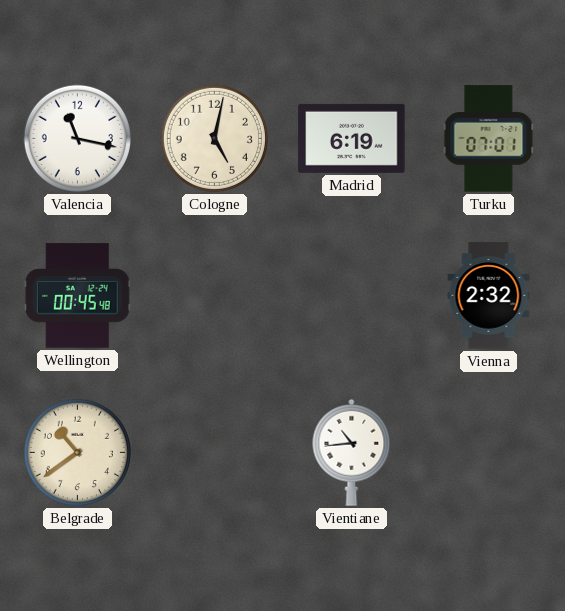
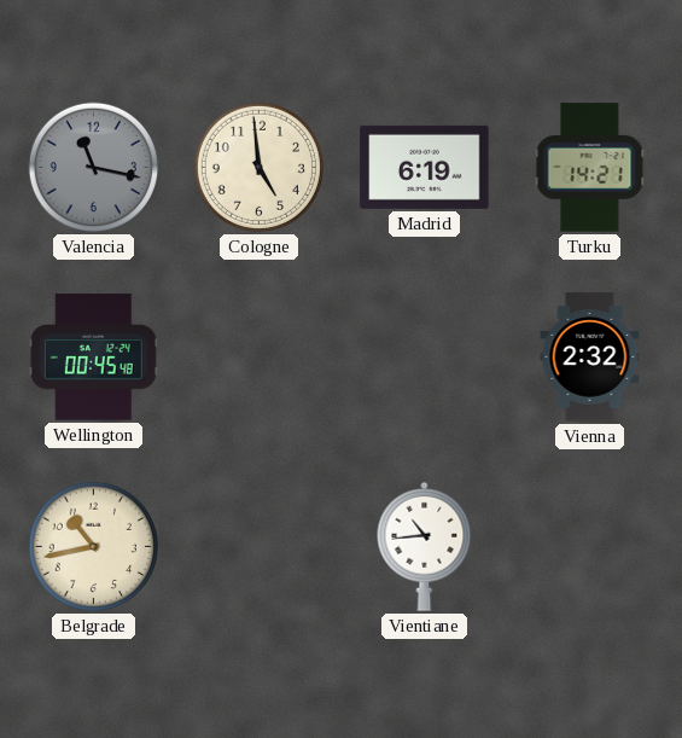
Valencia dial: white -> grey (93, 167)
Cologne: 5:02 -> 4:59 (258, 167)
Turku: 07:01 -> 14:21 (590, 168)
Belgrade: 10:39 -> 10:43 (93, 546)
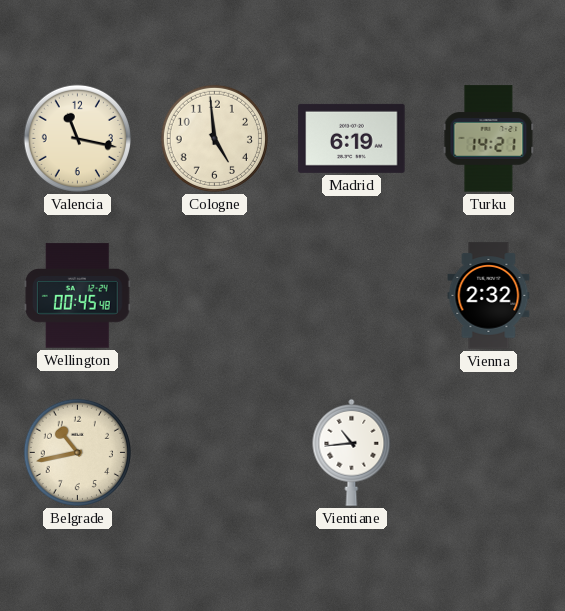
Valencia dial: grey -> cream (77, 138)
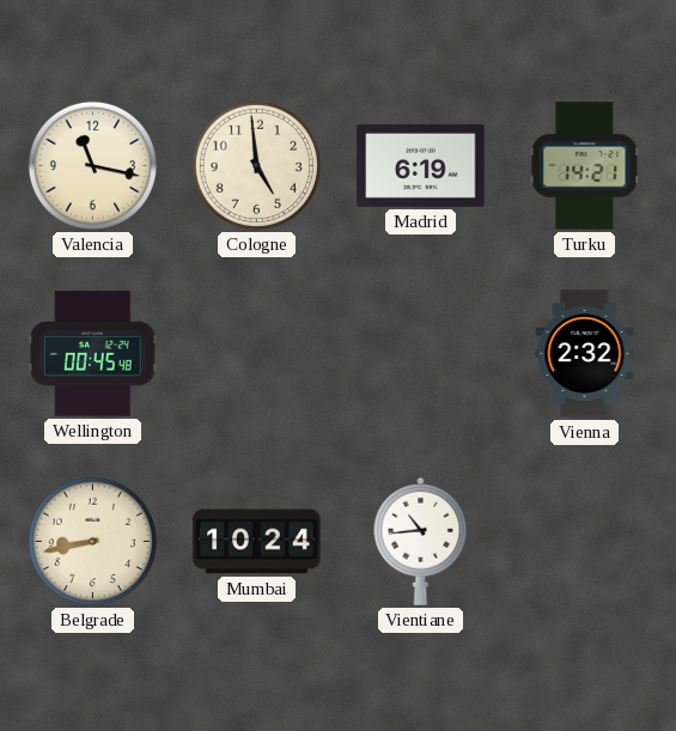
Belgrade: 10:43 -> 8:43 (92, 541)
Mumbai: none -> 10:24 (257, 542)
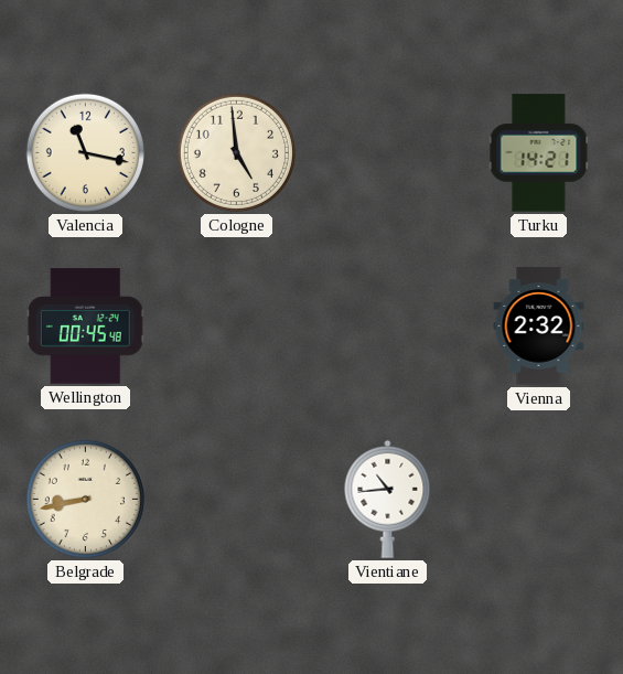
Madrid: 6:19 -> none (421, 165)
Mumbai: 10:24 -> none (257, 542)
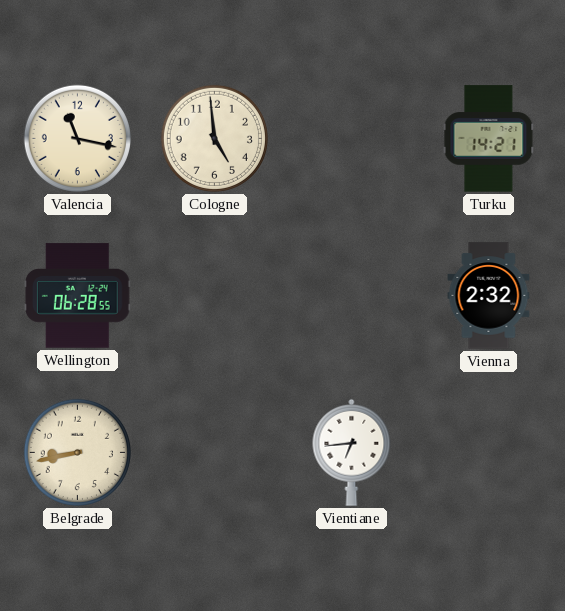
Wellington: 00:45 -> 06:28 (77, 296)
Vientiane: 10:44 -> 6:44 (352, 452)
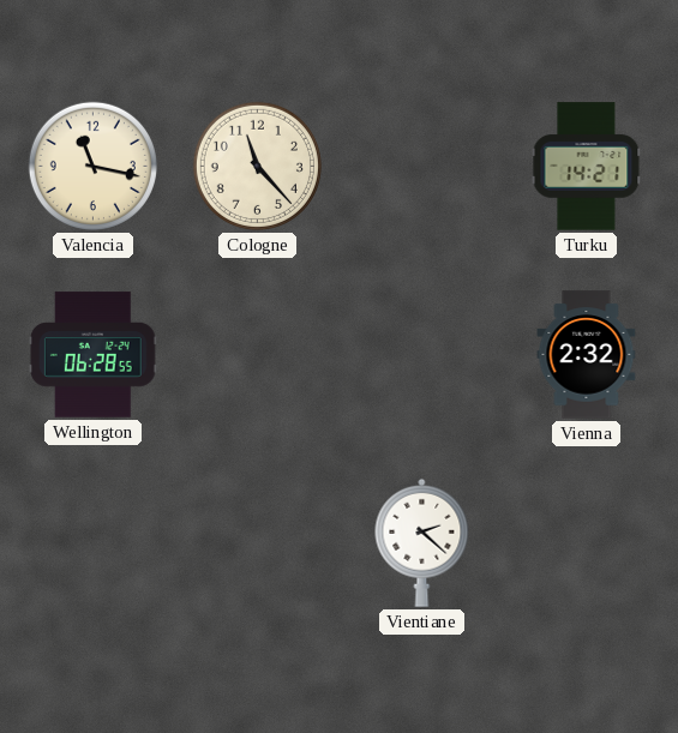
Cologne: 4:59 -> 11:23 (257, 166)
Belgrade: 8:43 -> none (77, 452)
Vientiane: 6:44 -> 2:22 (422, 542)
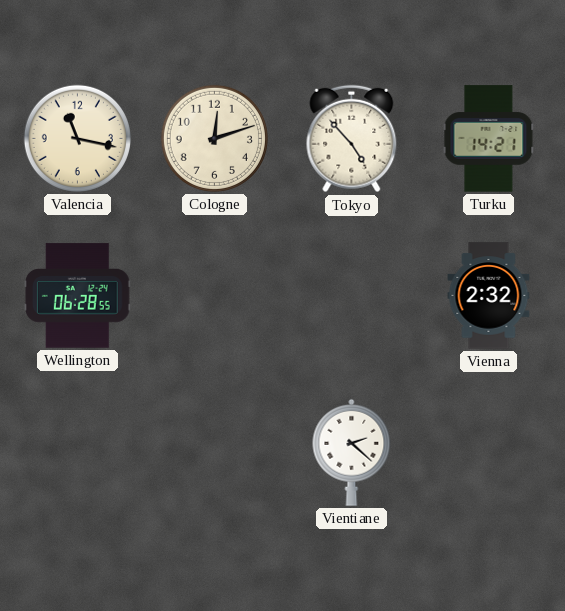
Cologne: 11:23 -> 12:12 (214, 138)
Tokyo: none -> 4:53 (352, 139)
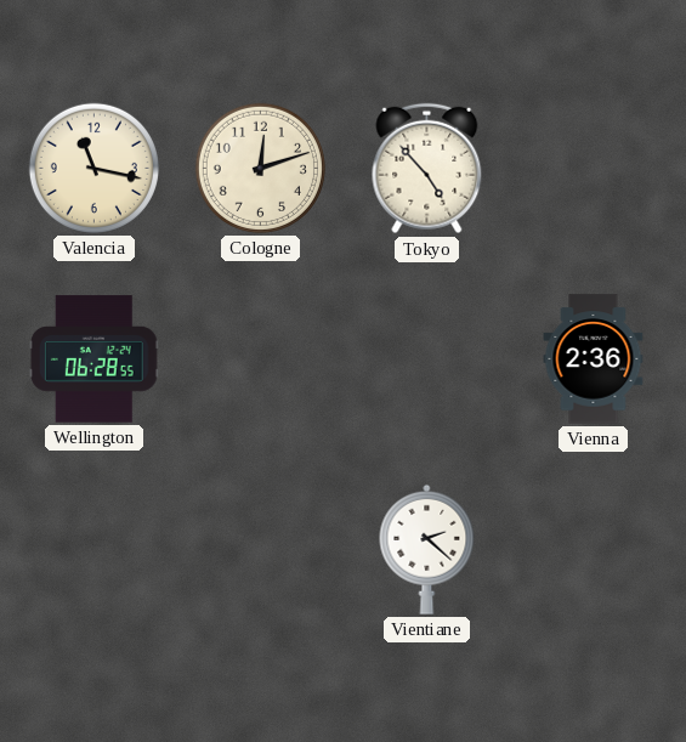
Turku: 14:21 -> none (489, 139)
Vienna: 2:32 -> 2:36 (594, 359)
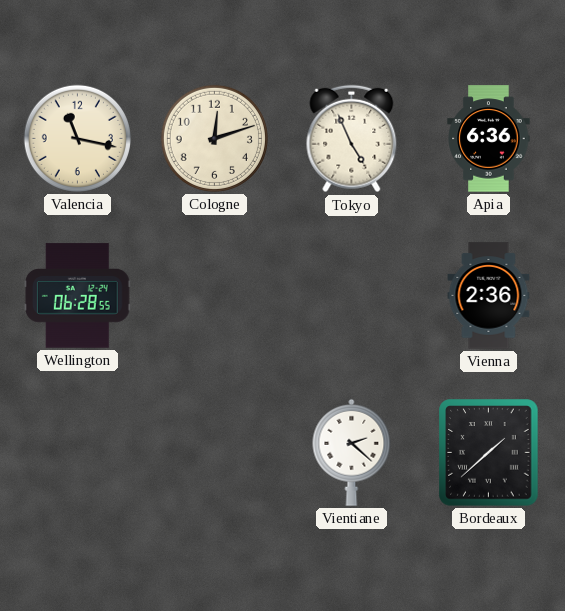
Tokyo: 4:53 -> 4:56 (352, 139)
Apia: none -> 6:36 (489, 139)
Bordeaux: none -> 1:38 (489, 453)
